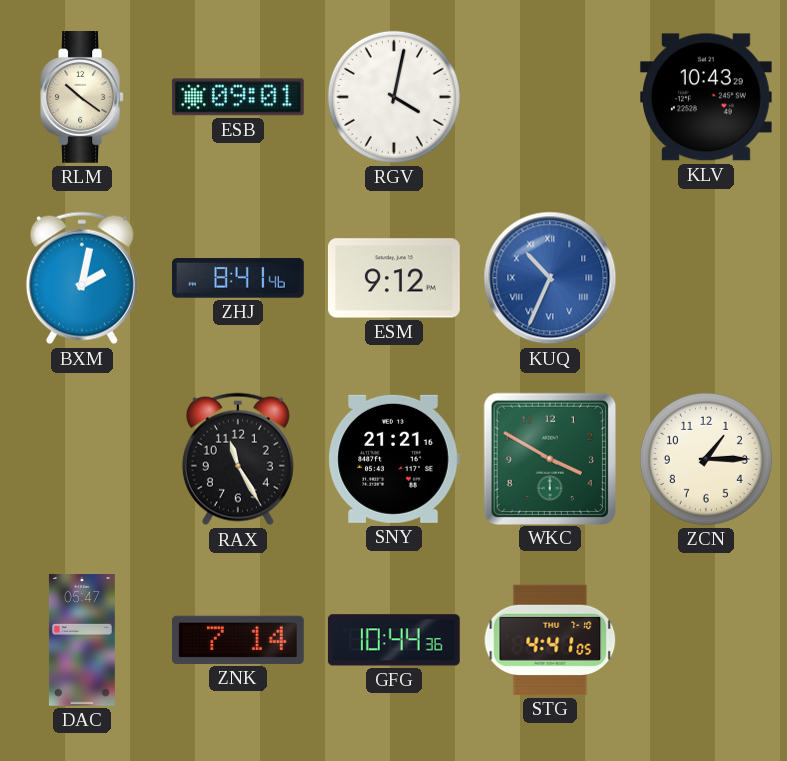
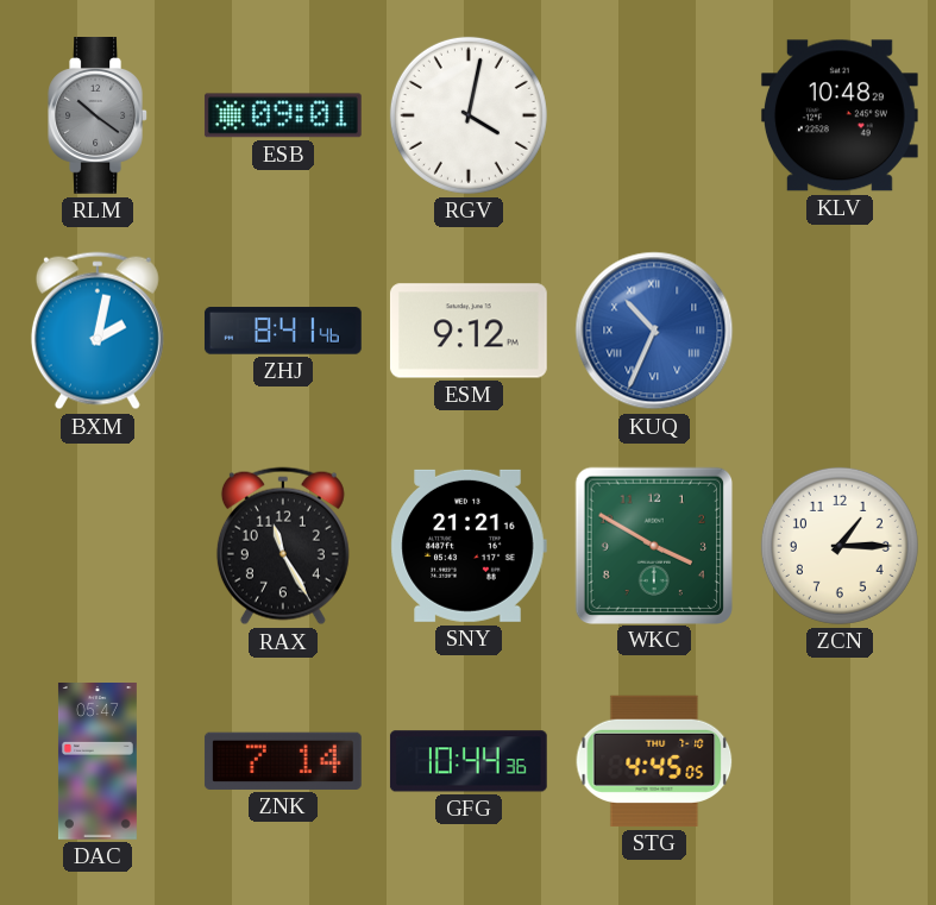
RLM dial: cream -> grey (98, 117)
KLV: 10:43 -> 10:48 (840, 115)
STG: 4:41 -> 4:45 (654, 761)
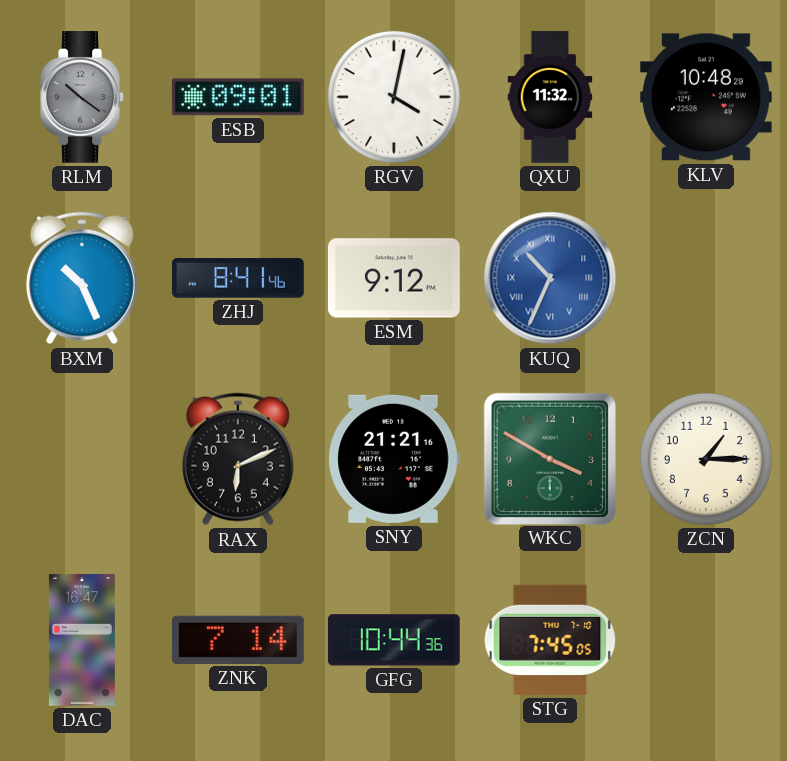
QXU: none -> 11:32 (550, 97)
BXM: 2:02 -> 10:26 (82, 278)
RAX: 11:25 -> 6:11 (238, 459)
DAC: 05:47 -> 16:47 (82, 641)
STG: 4:45 -> 7:45 (550, 640)
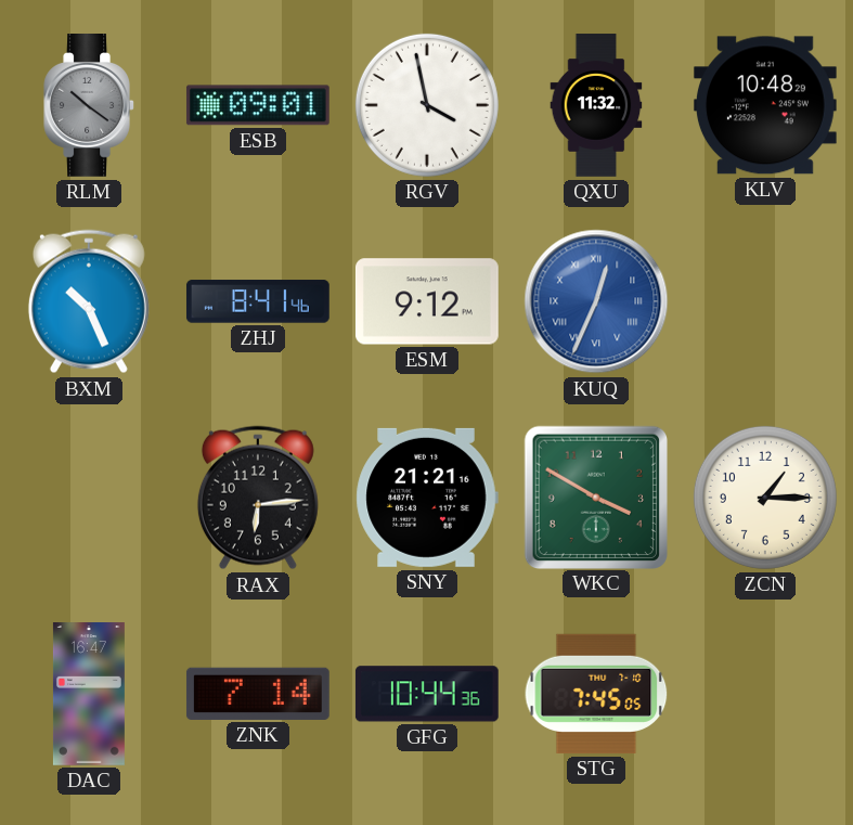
RGV: 4:02 -> 3:58 (427, 105)
KUQ: 10:34 -> 12:34 (596, 301)
RAX: 6:11 -> 6:14 (258, 498)
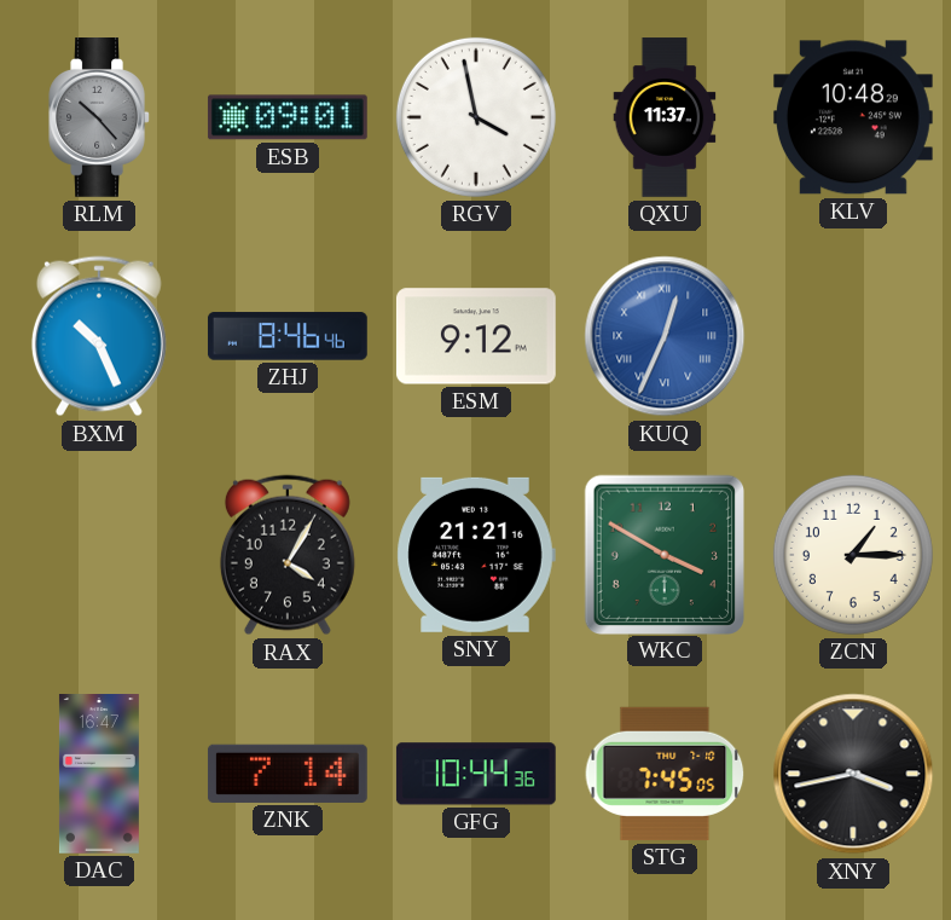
RLM: 10:21 -> 10:23 (99, 118)
QXU: 11:32 -> 11:37 (665, 117)
ZHJ: 8:41 -> 8:46 (288, 336)
RAX: 6:14 -> 4:05 (288, 555)
XNY: none -> 3:43 (853, 774)
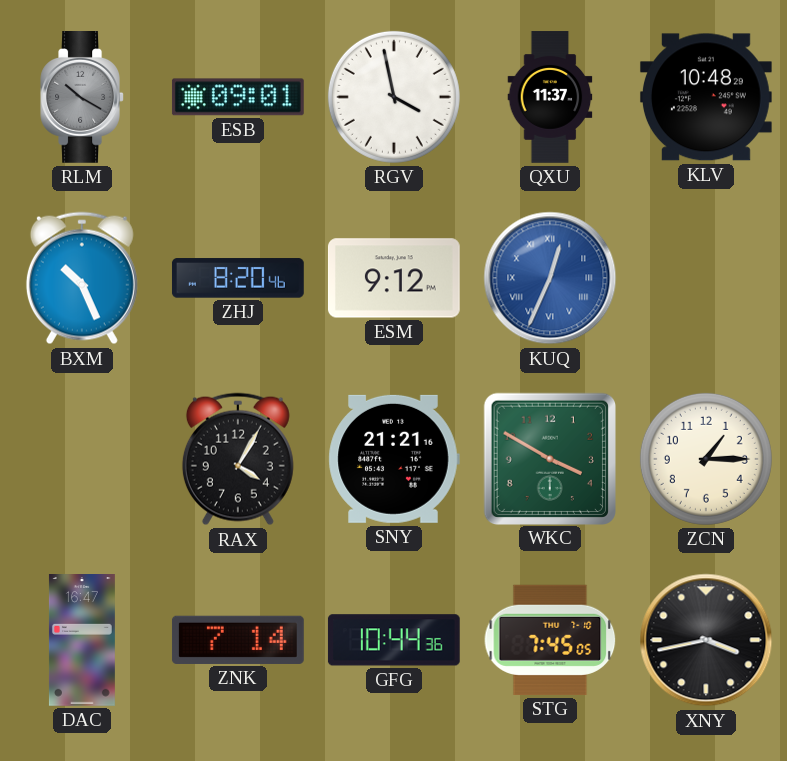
RLM: 10:23 -> 10:20 (82, 98)
ZHJ: 8:46 -> 8:20 (238, 278)
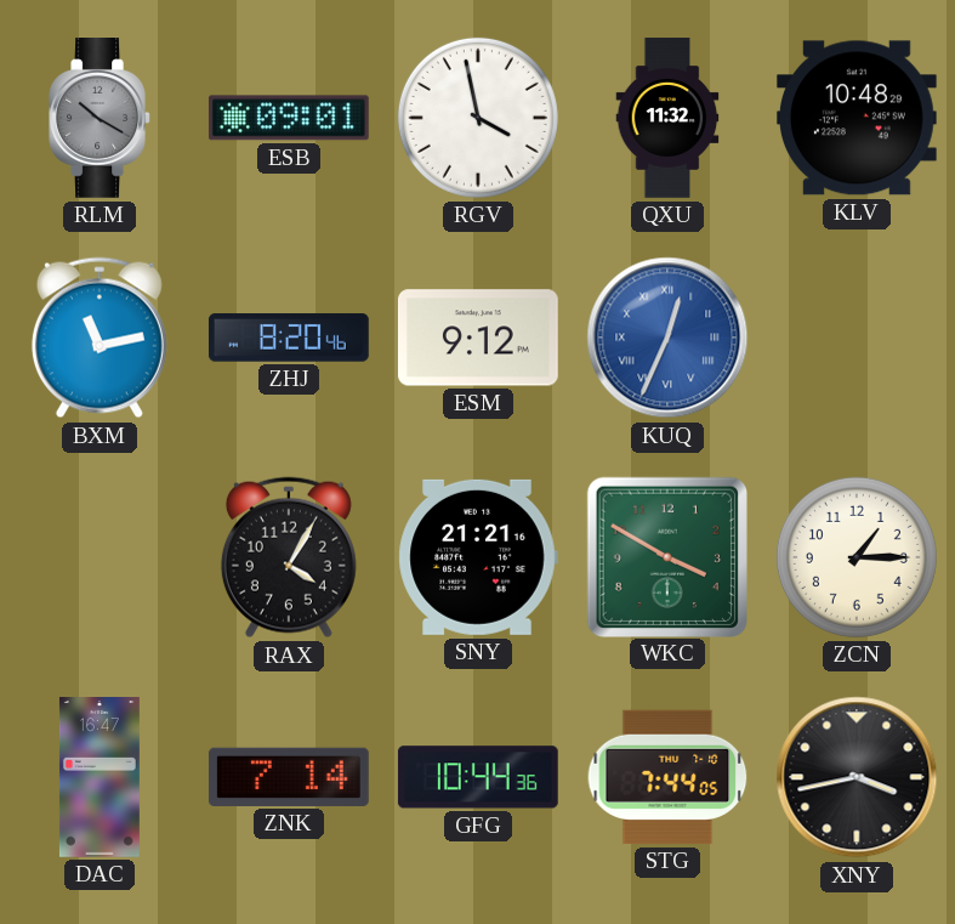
QXU: 11:37 -> 11:32 (667, 118)
BXM: 10:26 -> 11:13 (100, 338)
STG: 7:45 -> 7:44 (667, 777)
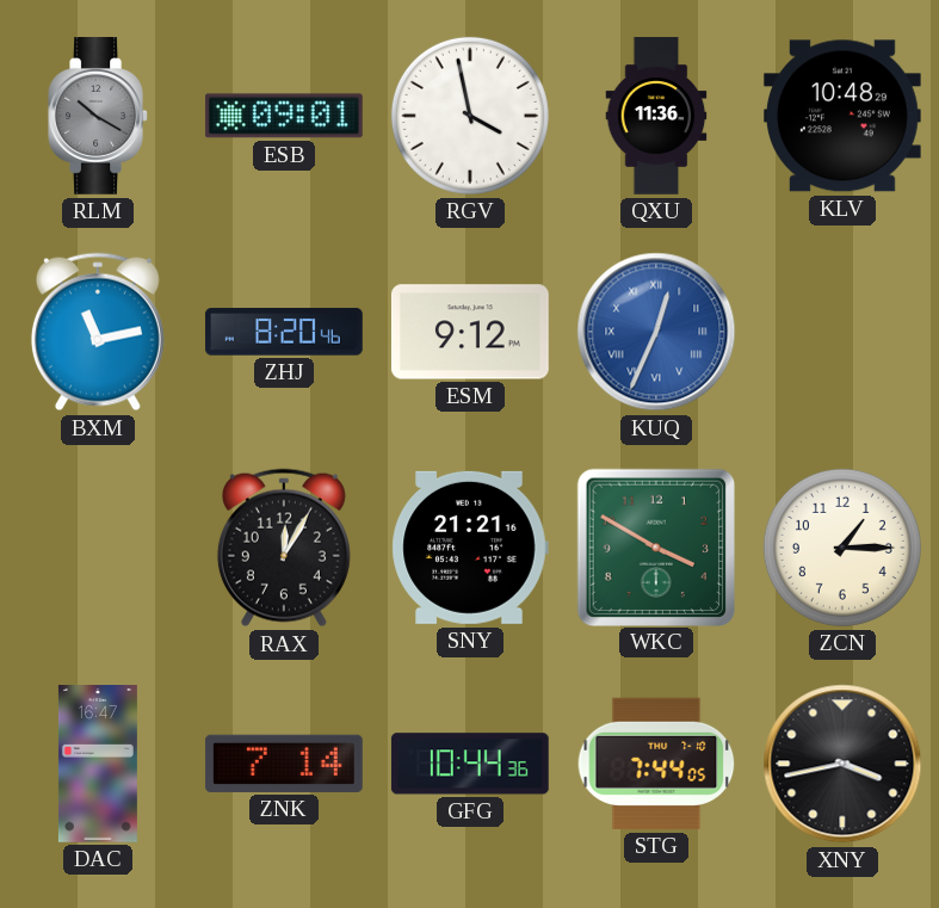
QXU: 11:32 -> 11:36 (656, 116)
RAX: 4:05 -> 12:05 (284, 548)
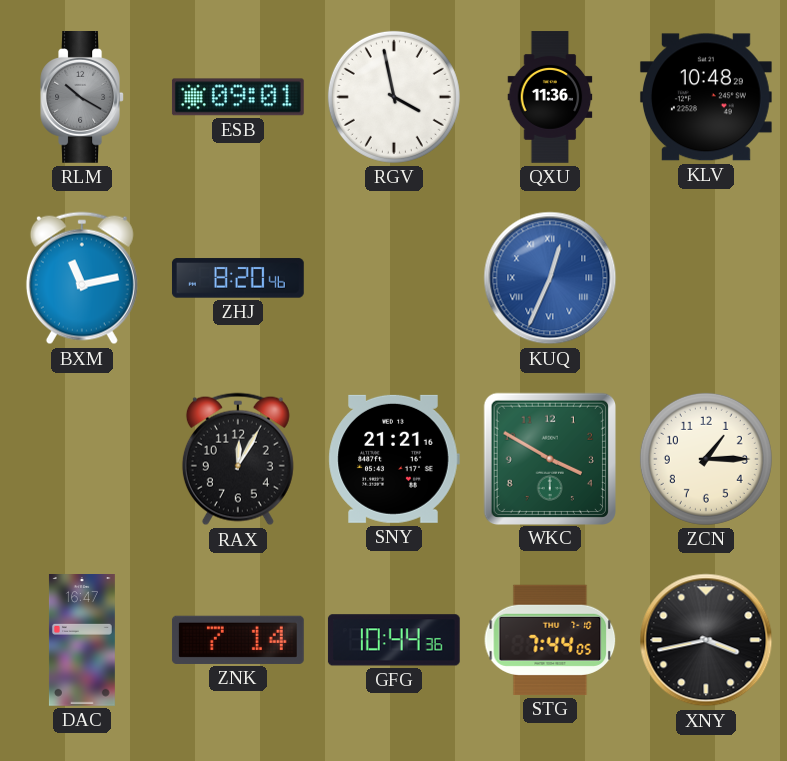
ESM: 9:12 -> none (470, 332)
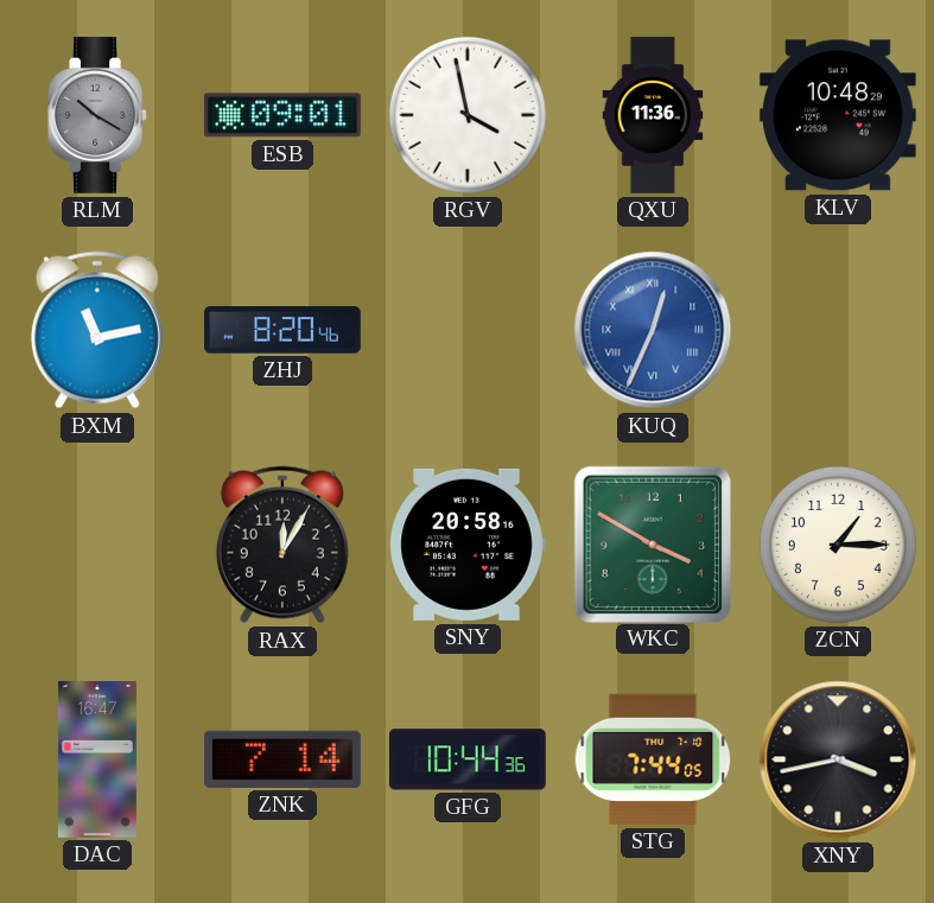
SNY: 21:21 -> 20:58 (468, 545)
